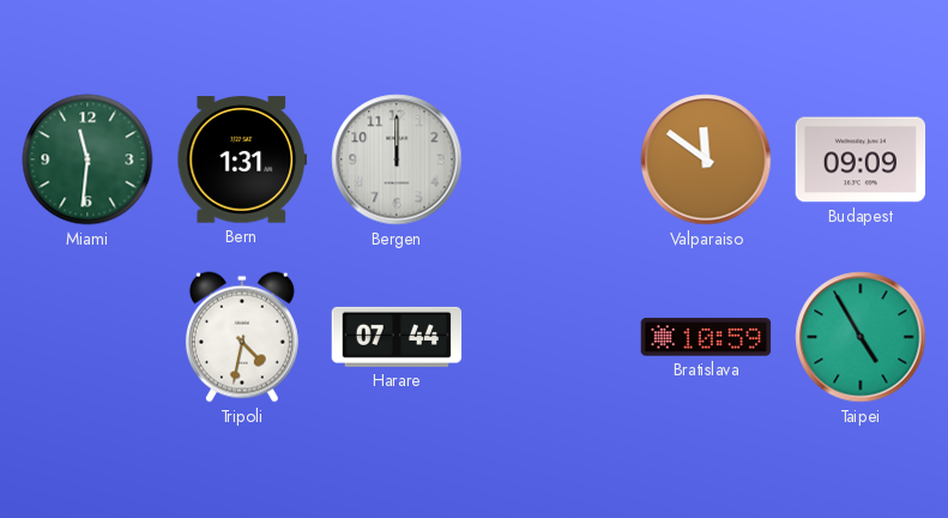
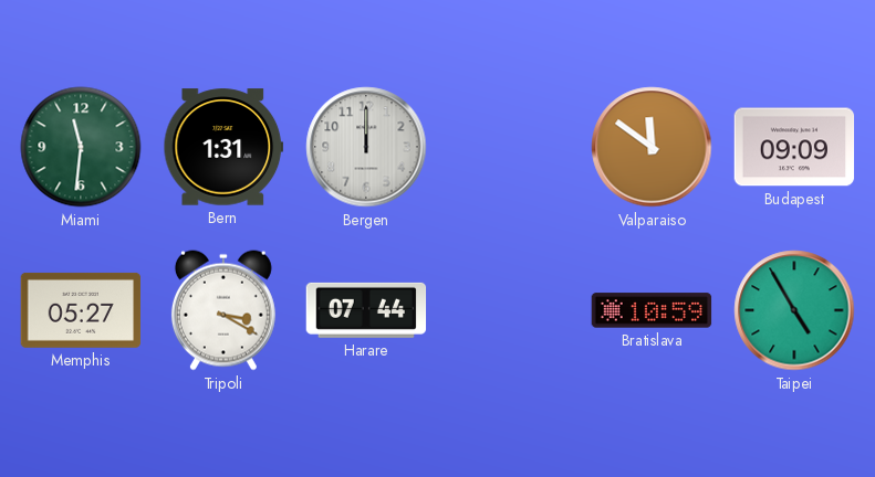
Memphis: none -> 05:27 (81, 310)
Tripoli: 4:32 -> 3:20 (223, 310)
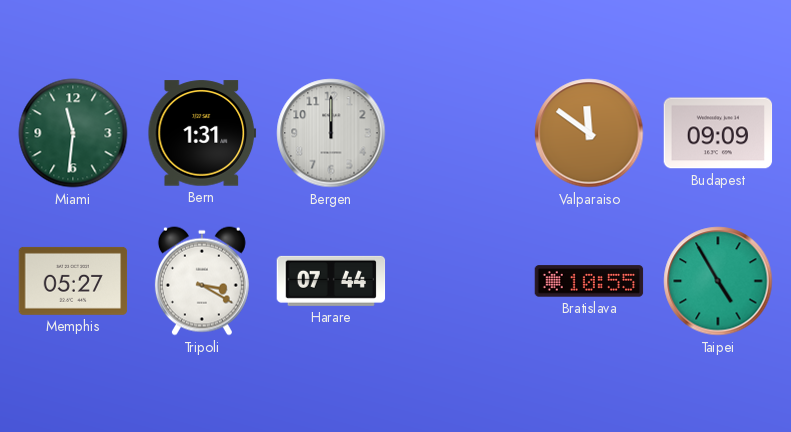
Bratislava: 10:59 -> 10:55 (589, 281)
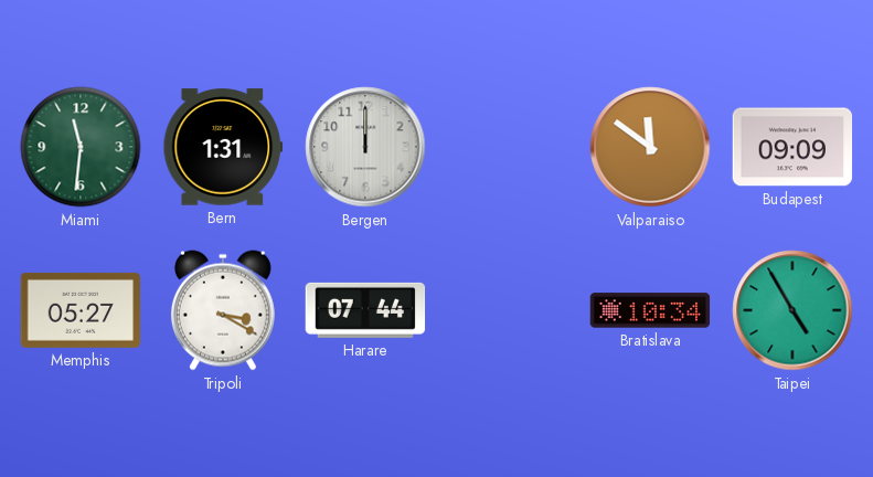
Bratislava: 10:55 -> 10:34 (650, 310)
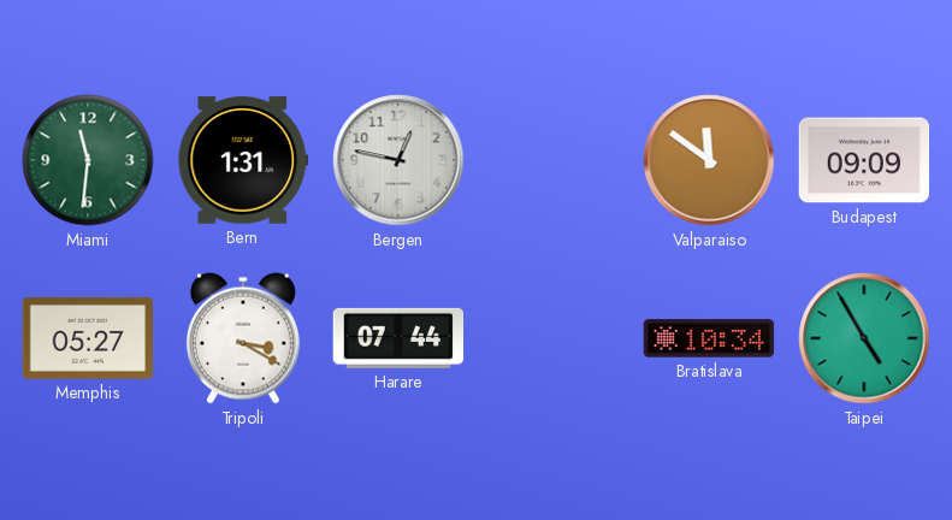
Bergen: 12:00 -> 12:47 (398, 160)
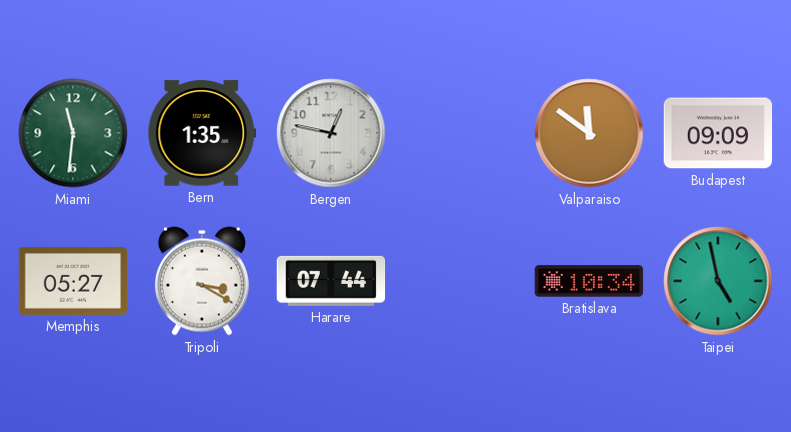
Bern: 1:31 -> 1:35 (202, 133)
Taipei: 4:55 -> 4:58 (718, 281)
